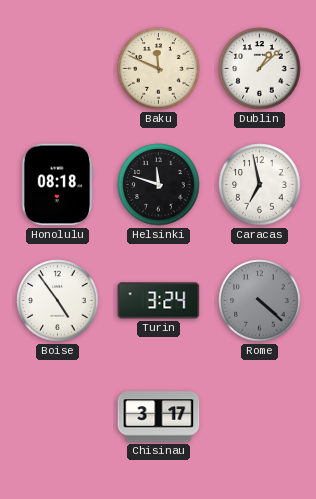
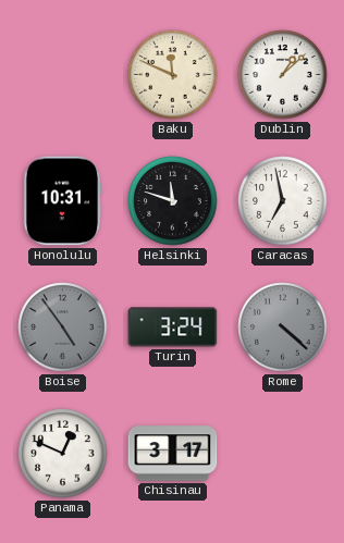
Honolulu: 08:18 -> 10:31 (63, 201)
Boise dial: white -> grey (63, 328)
Panama: none -> 12:49 (63, 454)
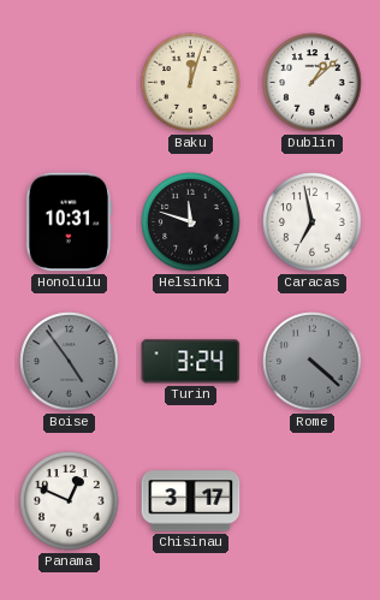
Baku: 11:49 -> 12:03 (191, 83)
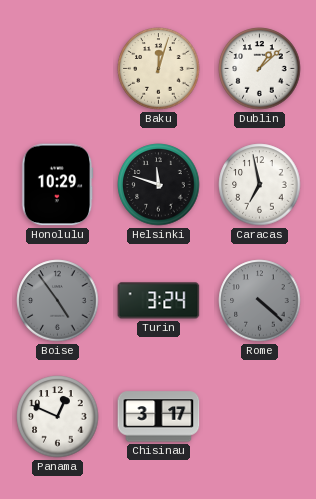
Honolulu: 10:31 -> 10:29 (58, 185)
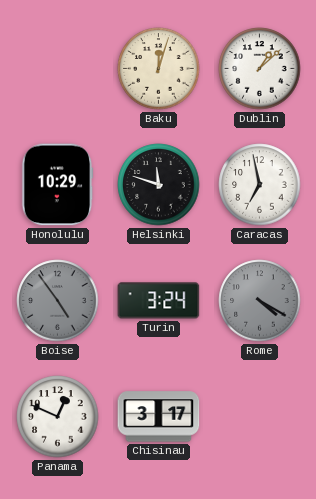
Rome: 4:22 -> 4:20 (260, 301)
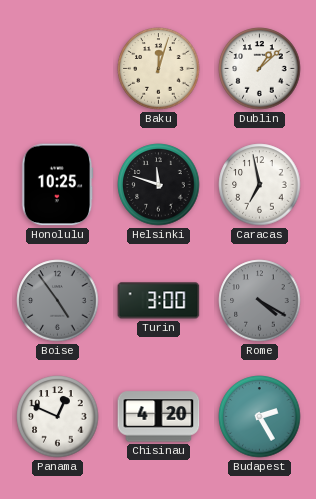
Honolulu: 10:29 -> 10:25 (58, 185)
Turin: 3:24 -> 3:00 (159, 301)
Chisinau: 3:17 -> 4:20 (159, 417)
Budapest: none -> 2:25 (260, 417)
